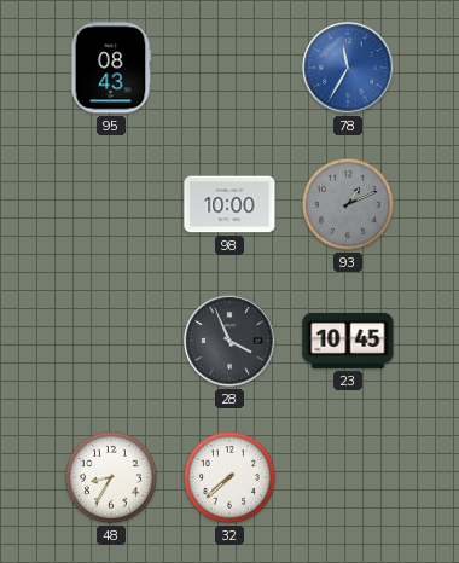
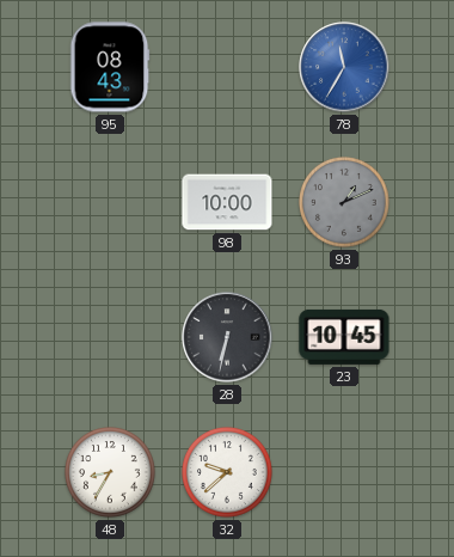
28: 3:56 -> 6:32 (227, 337)
32: 7:38 -> 9:38 (228, 473)
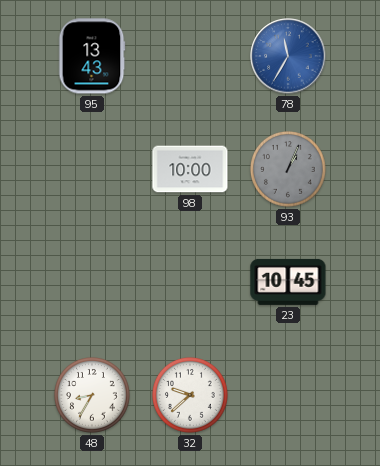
95: 08:43 -> 13:43 (92, 56)
93: 1:11 -> 1:04 (289, 170)
28: 6:32 -> none (227, 337)
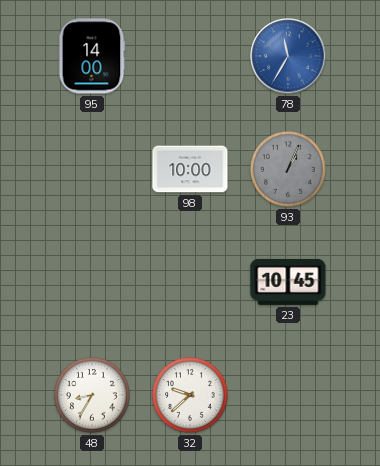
95: 13:43 -> 14:00 (92, 56)
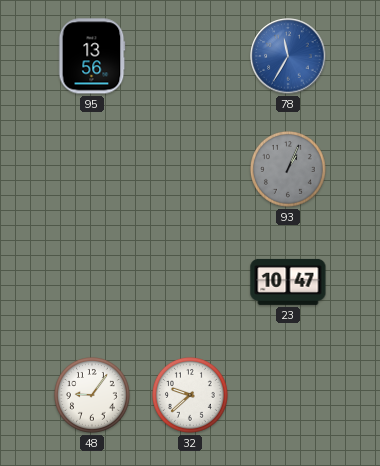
95: 14:00 -> 13:56 (92, 56)
98: 10:00 -> none (190, 169)
23: 10:45 -> 10:47 (288, 282)
48: 8:35 -> 9:06 (93, 396)
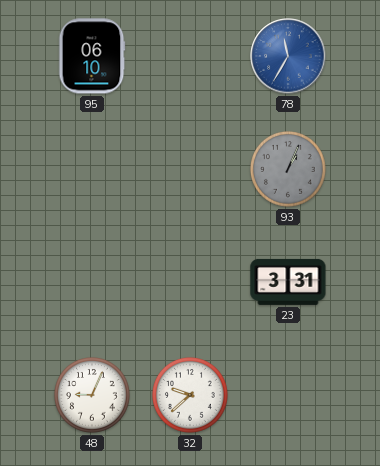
95: 13:56 -> 06:10 (92, 56)
23: 10:47 -> 3:31 (288, 282)
48: 9:06 -> 9:04 (93, 396)
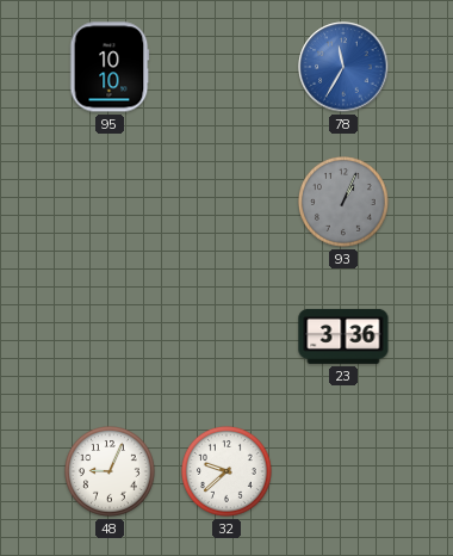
95: 06:10 -> 10:10 (110, 67)
23: 3:31 -> 3:36 (343, 336)
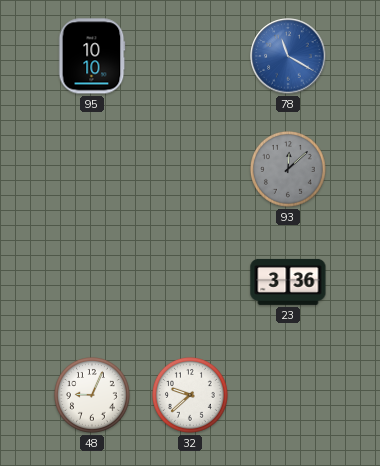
78: 11:35 -> 11:20 (288, 56)
93: 1:04 -> 12:08 (289, 170)
